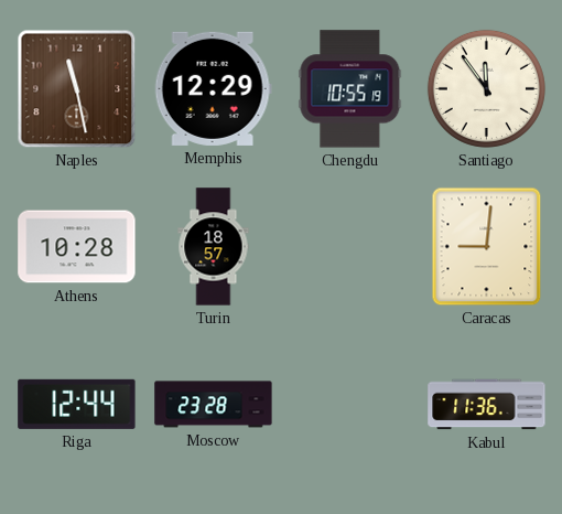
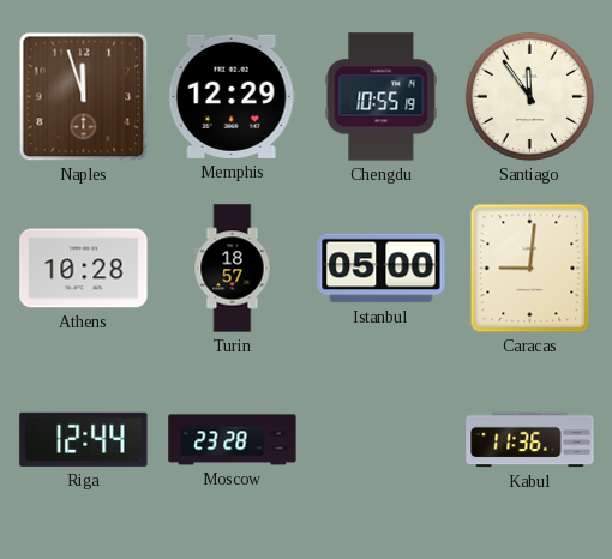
Naples: 11:28 -> 11:57 (84, 97)
Istanbul: none -> 05:00 (382, 269)
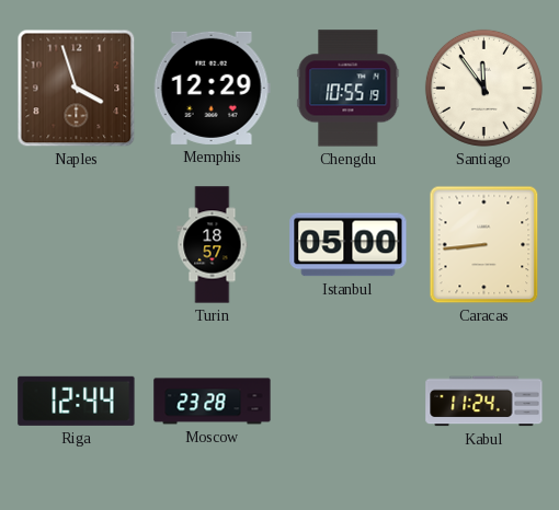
Naples: 11:57 -> 3:57 (77, 89)
Athens: 10:28 -> none (84, 269)
Caracas: 9:01 -> 8:44 (484, 245)
Kabul: 11:36 -> 11:24 (484, 402)
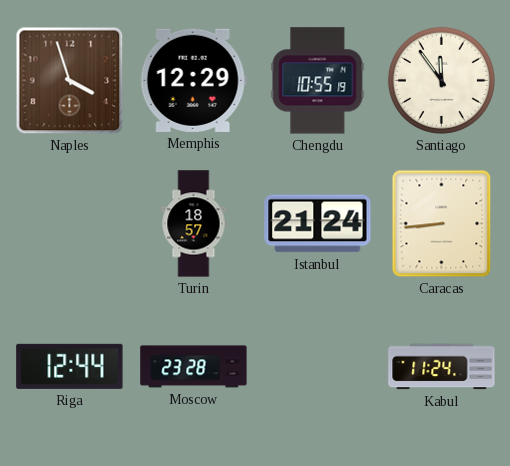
Istanbul: 05:00 -> 21:24 (318, 224)
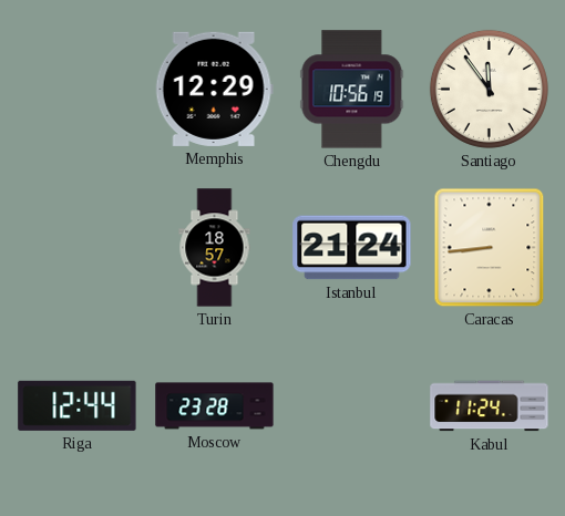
Naples: 3:57 -> none (70, 81)
Chengdu: 10:55 -> 10:56 (352, 90)
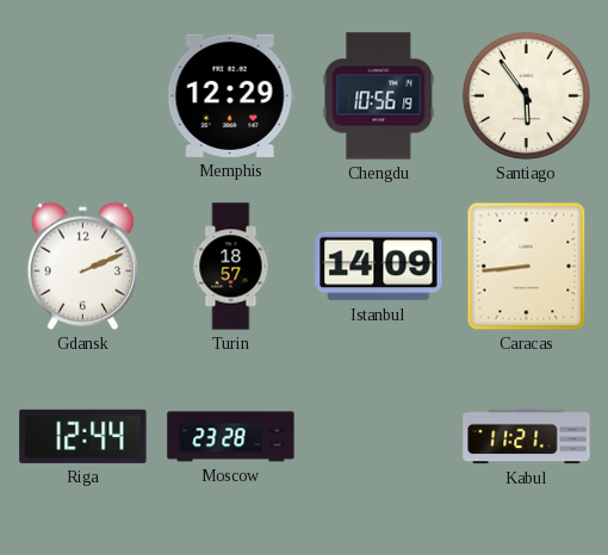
Santiago: 11:54 -> 5:54 (526, 95)
Gdansk: none -> 2:11 (82, 266)
Istanbul: 21:24 -> 14:09 (379, 267)
Kabul: 11:24 -> 11:21 (527, 437)
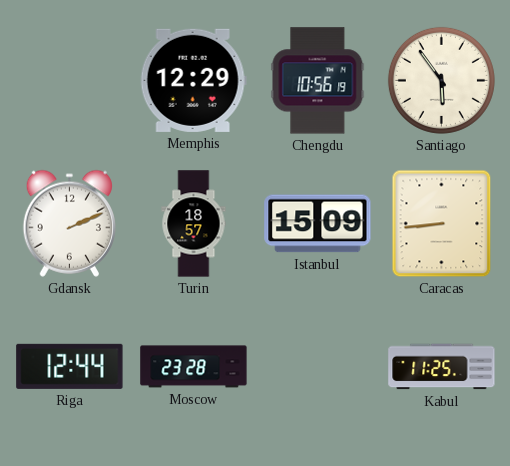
Istanbul: 14:09 -> 15:09 (318, 224)
Kabul: 11:21 -> 11:25 (442, 367)
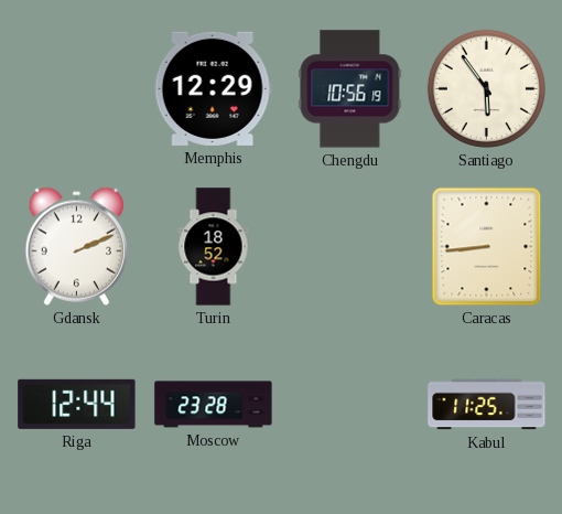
Turin: 18:57 -> 18:52 (214, 247)
Istanbul: 15:09 -> none (318, 224)
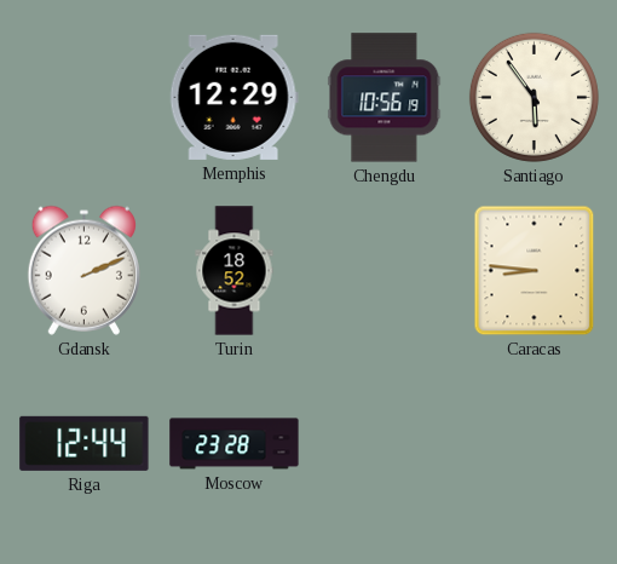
Caracas: 8:44 -> 8:46 (535, 271)
Kabul: 11:25 -> none (487, 405)
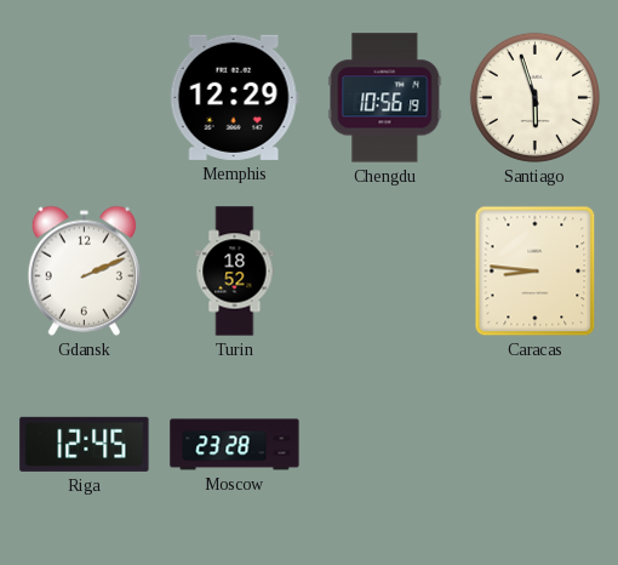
Santiago: 5:54 -> 5:57 (534, 97)
Riga: 12:44 -> 12:45 (85, 444)
